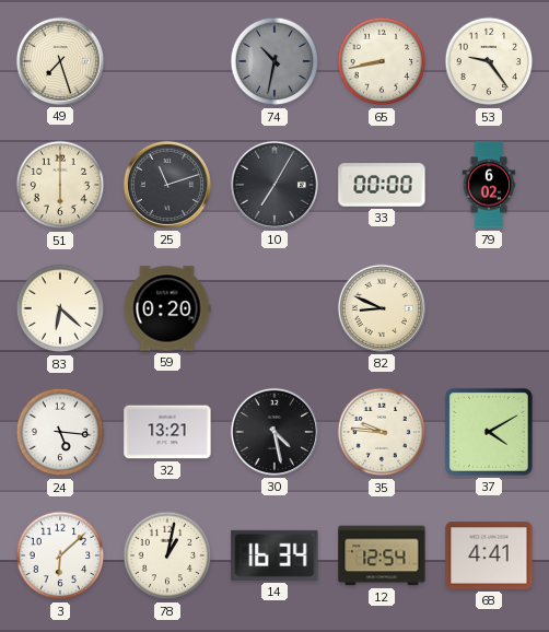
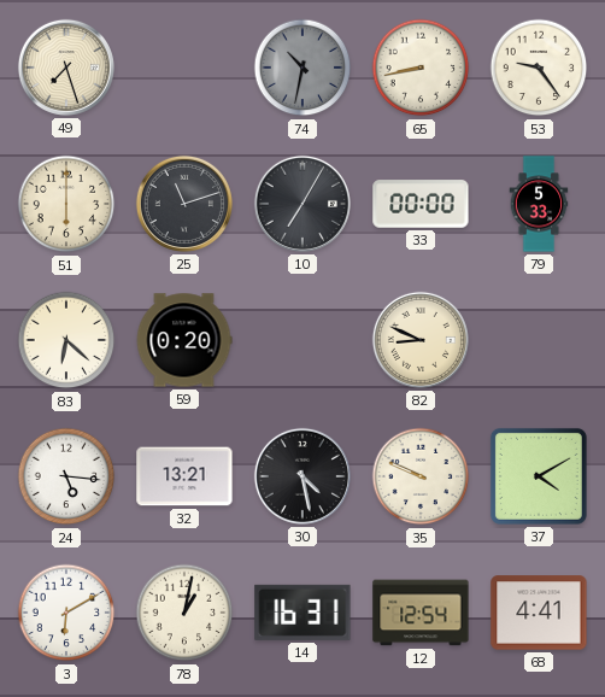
79: 6:02 -> 5:33 (539, 204)
35: 9:46 -> 9:49 (421, 476)
3: 6:08 -> 6:10 (66, 613)
14: 16:34 -> 16:31 (302, 613)
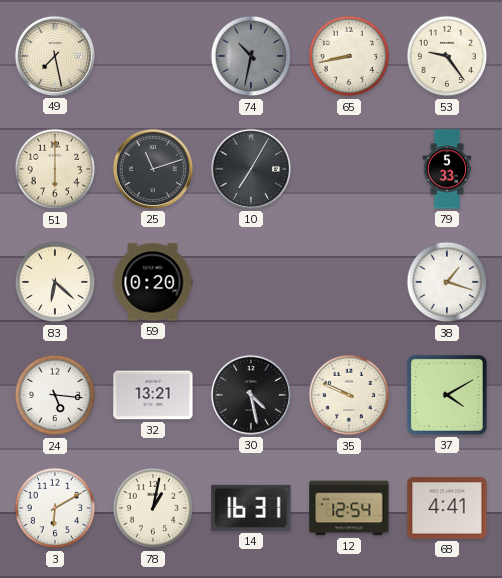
49: 7:27 -> 7:28 (55, 56)
33: 00:00 -> none (421, 204)
82: 8:49 -> none (421, 340)
38: none -> 1:18 (447, 282)
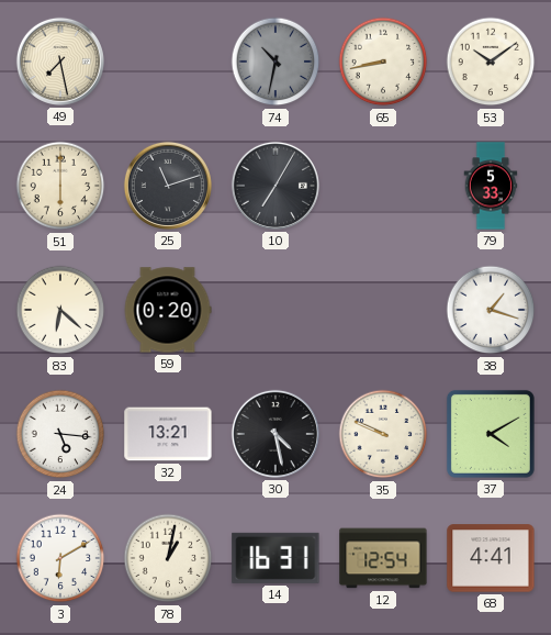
53: 9:24 -> 10:09 (491, 62)
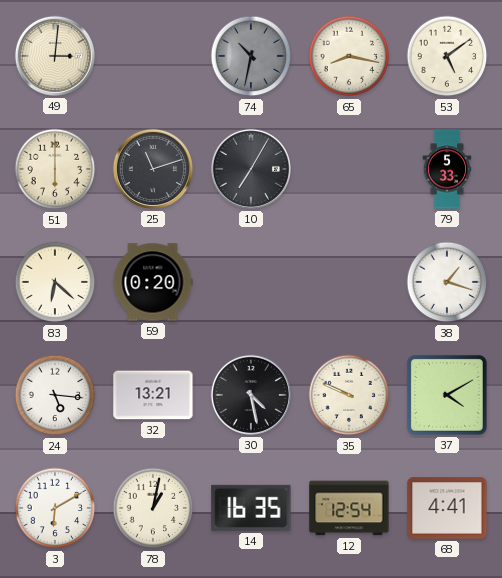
49: 7:28 -> 3:01 (55, 56)
65: 8:43 -> 8:17 (349, 56)
53: 10:09 -> 5:09 (447, 56)
14: 16:31 -> 16:35 (251, 508)
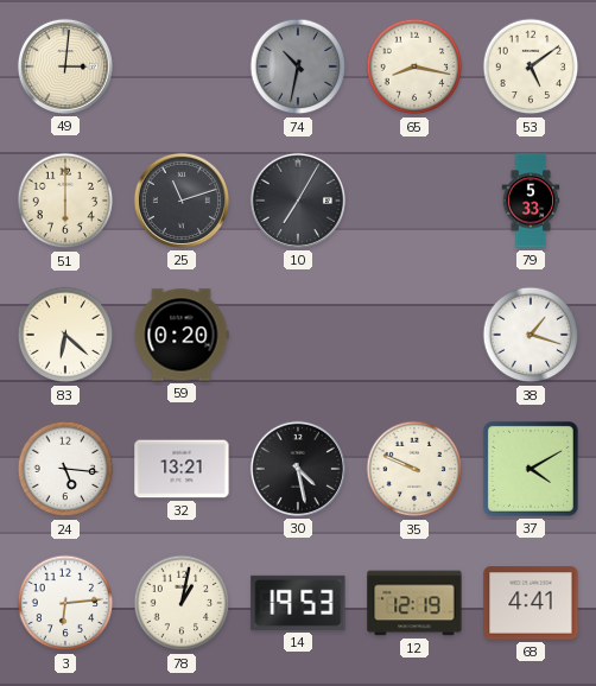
3: 6:10 -> 6:14 (65, 603)
14: 16:35 -> 19:53 (298, 603)
12: 12:54 -> 12:19 (414, 603)
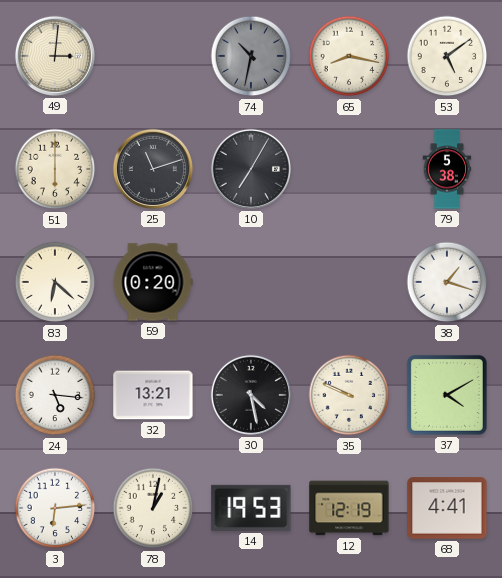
79: 5:33 -> 5:38 (447, 169)
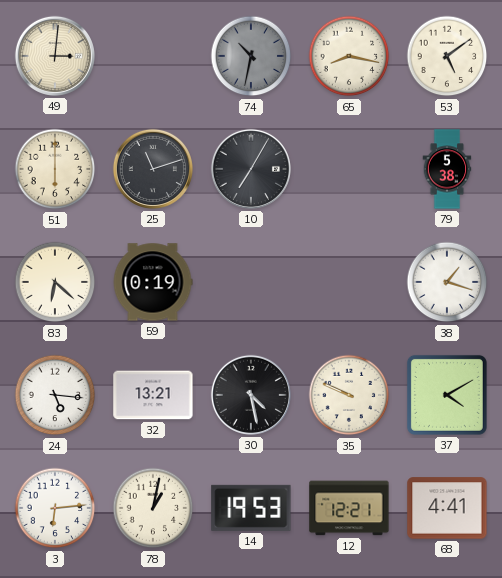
59: 0:20 -> 0:19 (153, 282)
12: 12:19 -> 12:21 (349, 508)
